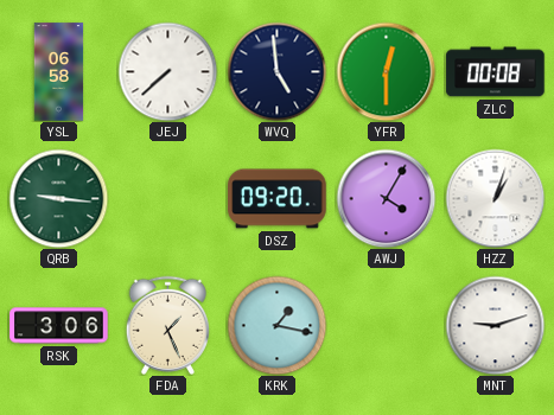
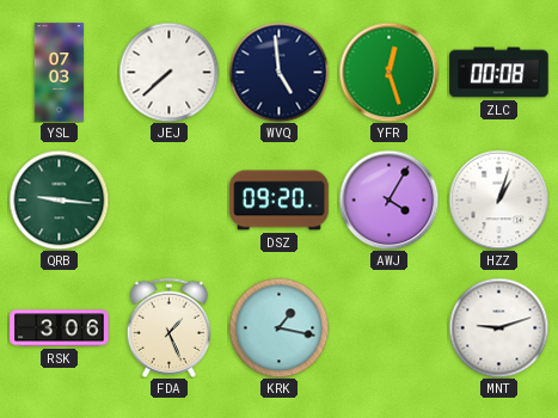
YSL: 06:58 -> 07:03 (60, 73)
YFR: 12:30 -> 12:27 (388, 72)
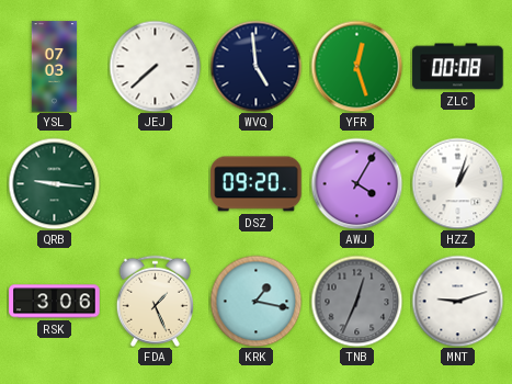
TNB: none -> 12:34 (356, 301)
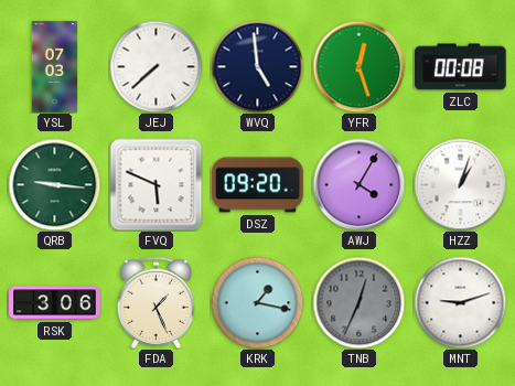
FVQ: none -> 5:49 (155, 184)
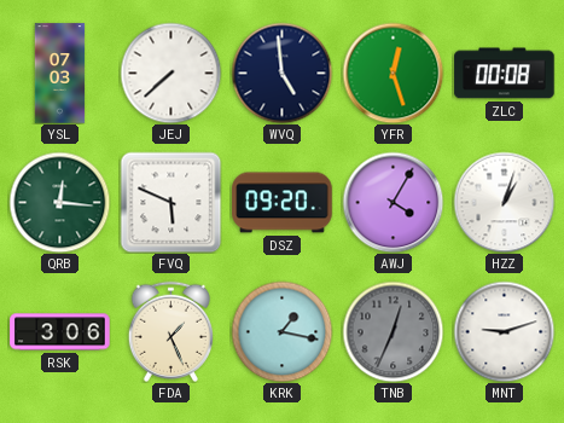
QRB: 9:16 -> 12:16 (59, 202)
